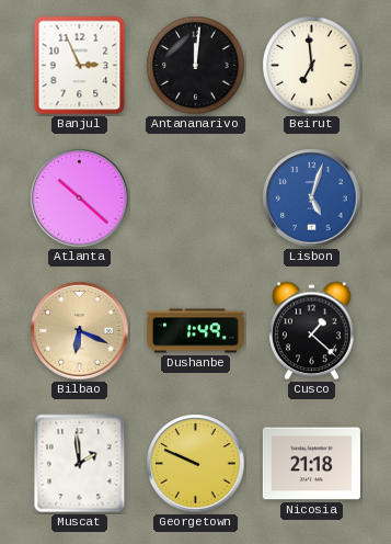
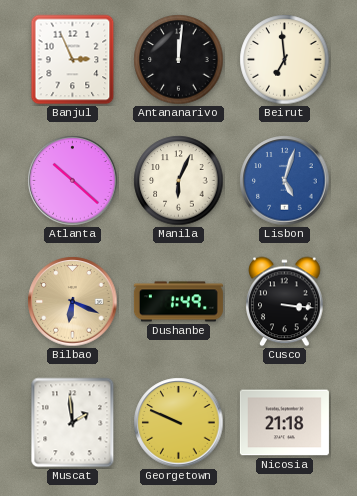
Manila: none -> 6:04 (179, 181)
Cusco: 1:22 -> 3:16 (285, 302)
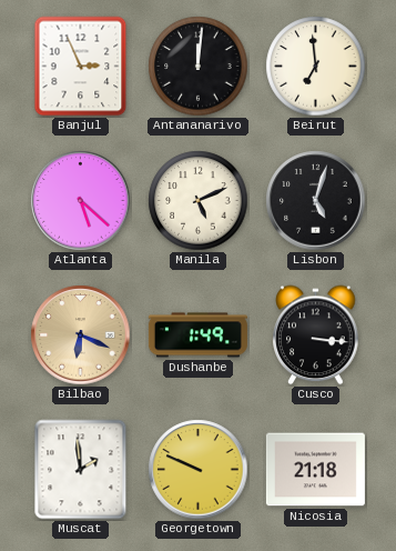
Atlanta: 10:22 -> 5:22 (81, 201)
Manila: 6:04 -> 5:11 (199, 201)
Lisbon dial: blue -> black (316, 201)
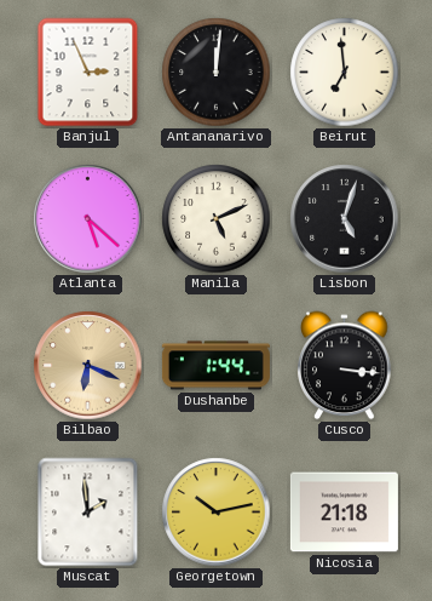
Dushanbe: 1:49 -> 1:44 (215, 366)
Georgetown: 9:49 -> 10:13 (217, 513)
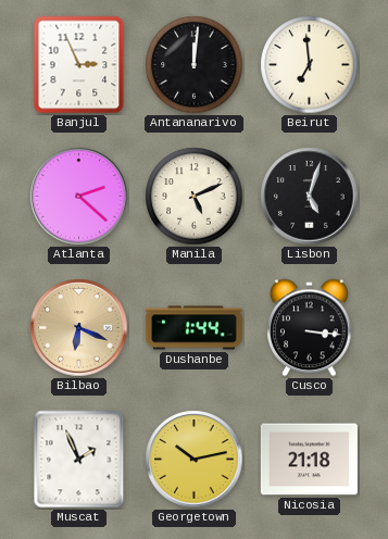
Atlanta: 5:22 -> 2:22 (79, 197)
Muscat: 1:59 -> 1:56 (79, 460)
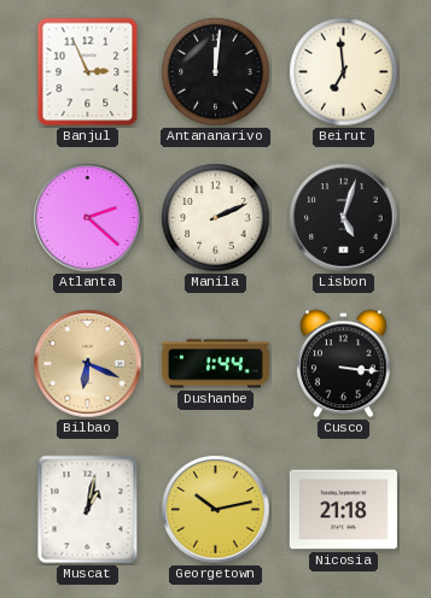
Manila: 5:11 -> 2:11 (216, 218)
Muscat: 1:56 -> 1:02 (88, 510)
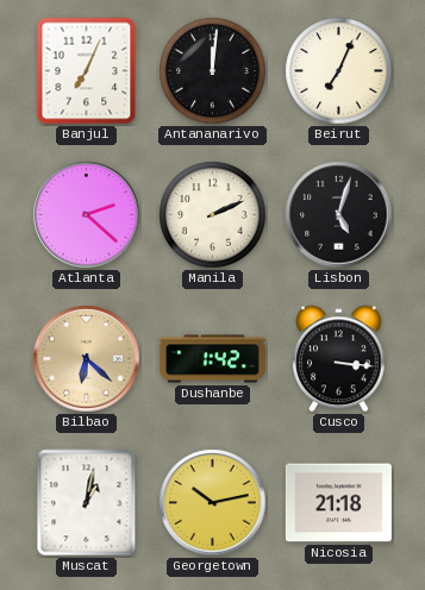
Banjul: 2:56 -> 7:04 (87, 71)
Beirut: 6:59 -> 7:04 (339, 71)
Bilbao: 6:19 -> 6:22 (87, 359)
Dushanbe: 1:44 -> 1:42 (212, 359)
